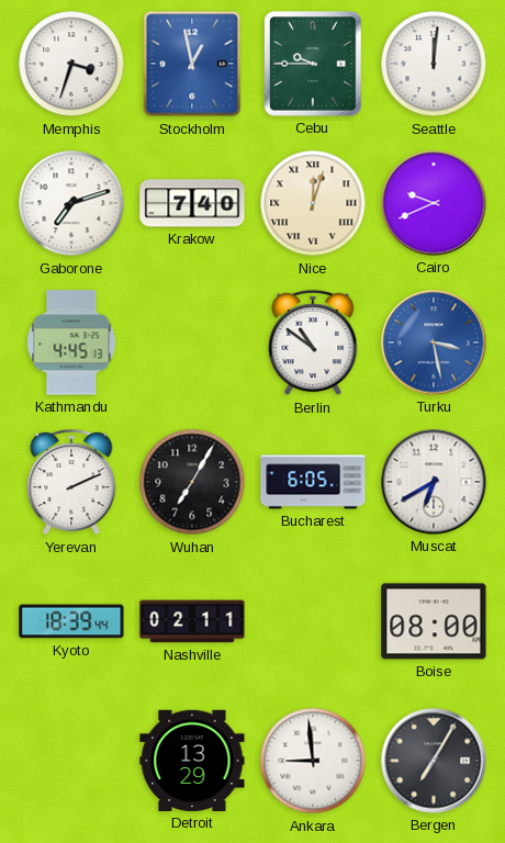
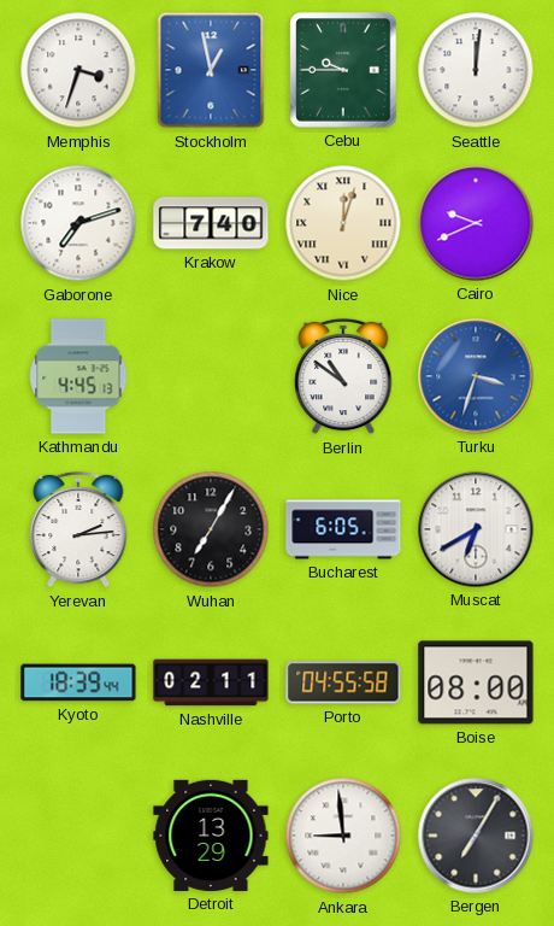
Turku: 3:28 -> 3:33 (476, 376)
Yerevan: 2:11 -> 2:14 (78, 529)
Porto: none -> 04:55 (343, 682)
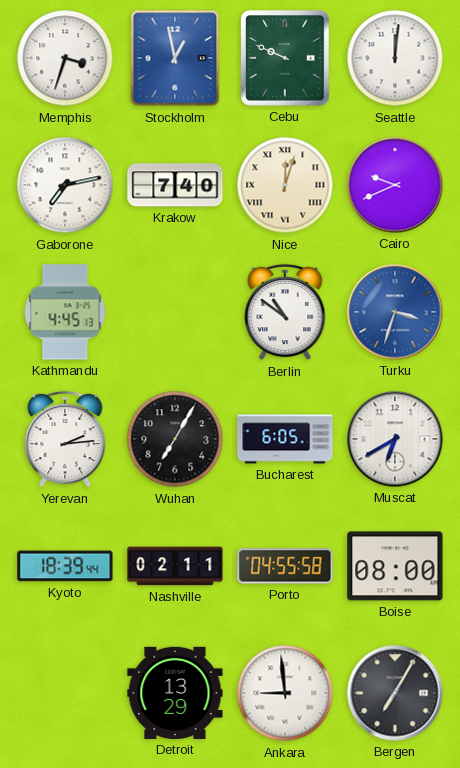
Cebu: 9:45 -> 9:49 (285, 58)
Gaborone: 7:12 -> 7:13 (65, 185)
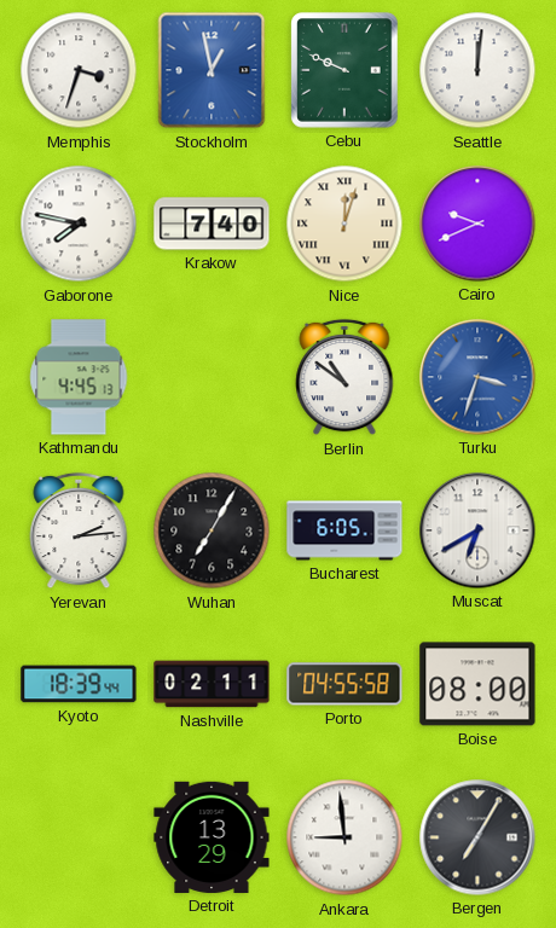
Gaborone: 7:13 -> 7:47 (79, 224)
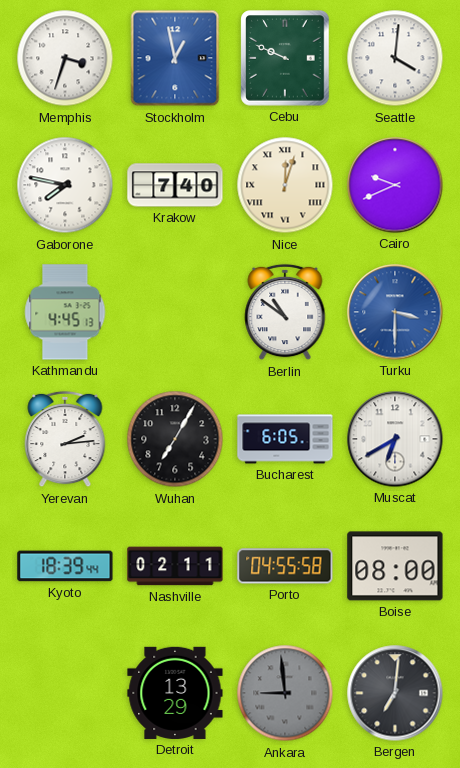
Seattle: 12:01 -> 4:01 (395, 58)
Turku: 3:33 -> 3:30 (395, 312)
Ankara dial: white -> grey (285, 693)
Bergen: 7:05 -> 7:01 (395, 693)
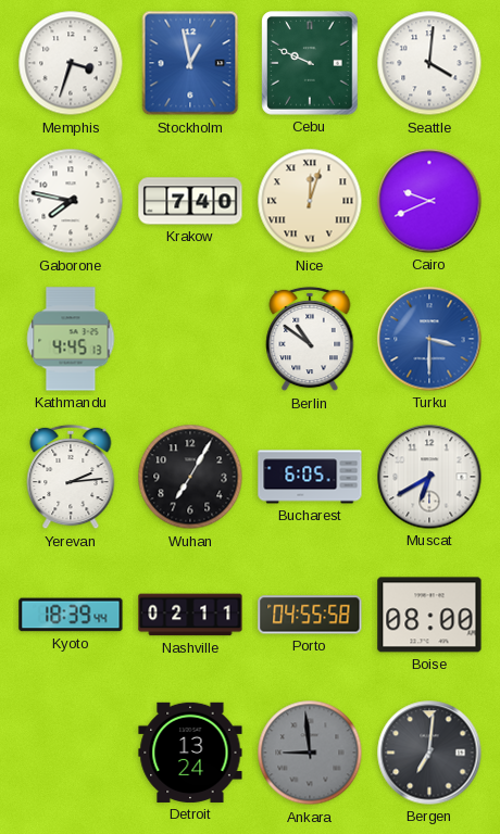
Detroit: 13:29 -> 13:24 (190, 753)
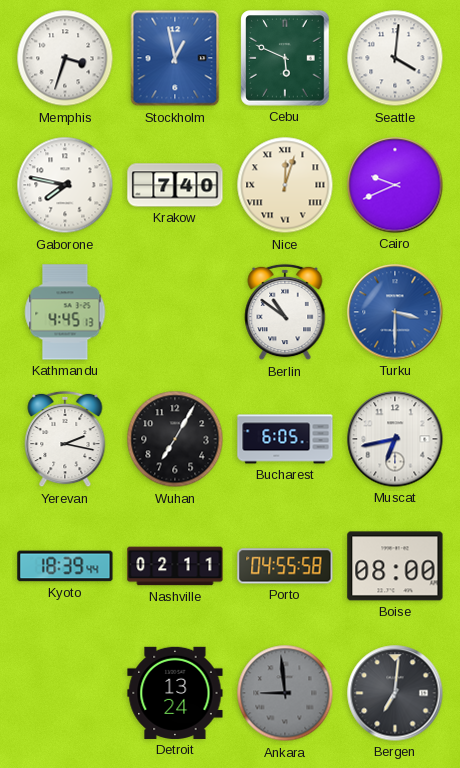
Cebu: 9:49 -> 5:49 (285, 58)
Yerevan: 2:14 -> 2:17 (65, 439)
Muscat: 6:40 -> 6:43 (395, 439)
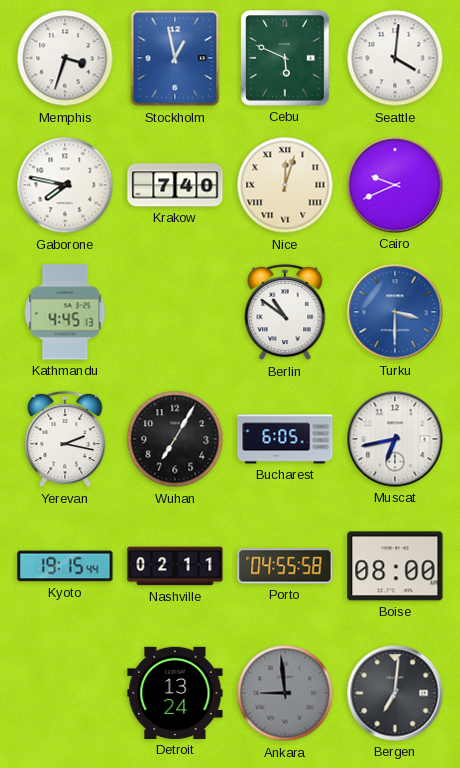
Kyoto: 18:39 -> 19:15 (65, 566)
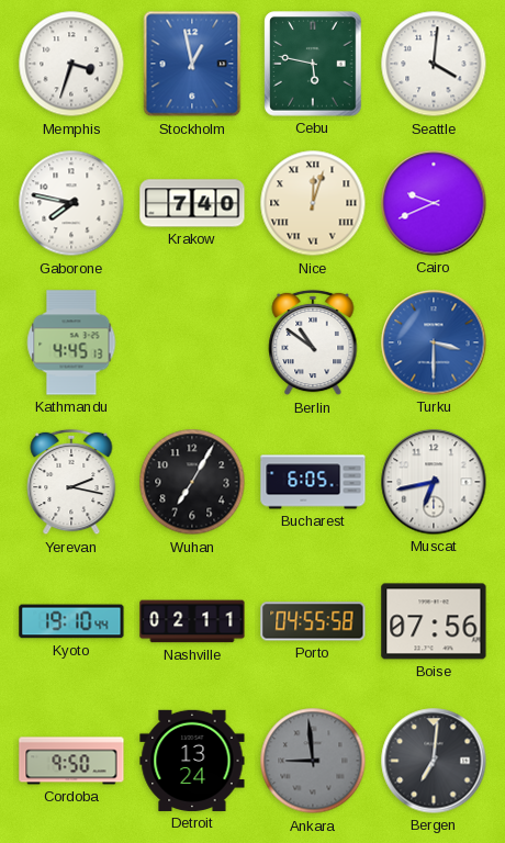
Cebu: 5:49 -> 5:47 (313, 64)
Kyoto: 19:15 -> 19:10 (71, 621)
Boise: 08:00 -> 07:56 (434, 621)
Cordoba: none -> 9:50 (71, 761)
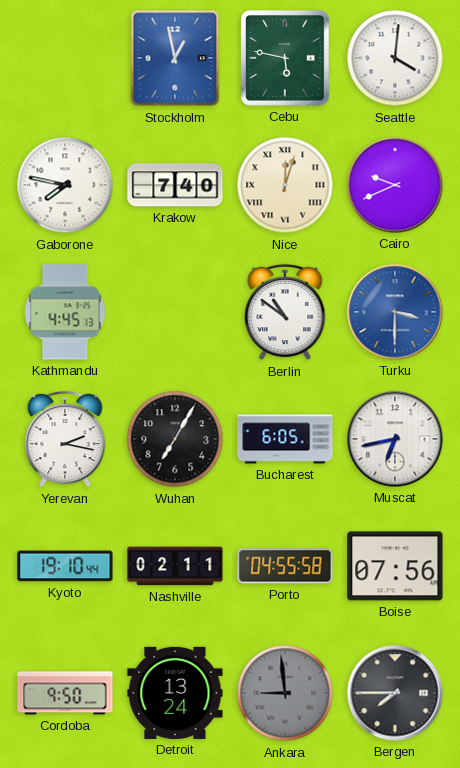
Memphis: 3:33 -> none (71, 64)
Bergen: 7:01 -> 7:45 (395, 693)
